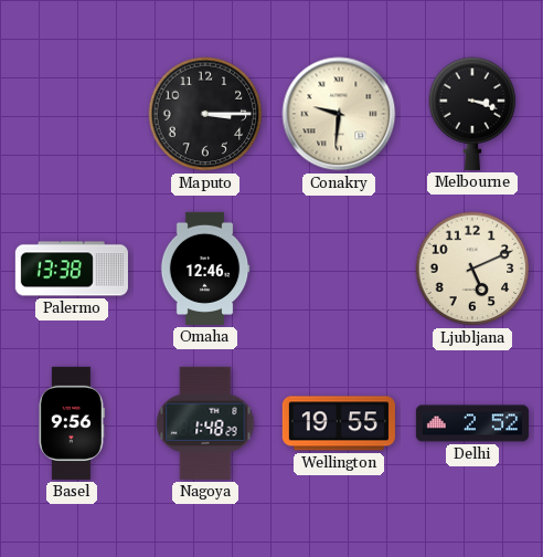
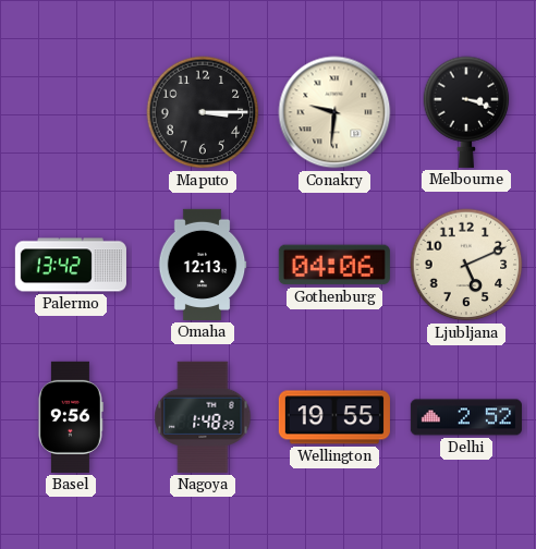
Palermo: 13:38 -> 13:42 (71, 265)
Omaha: 12:46 -> 12:13 (203, 265)
Gothenburg: none -> 04:06 (334, 265)
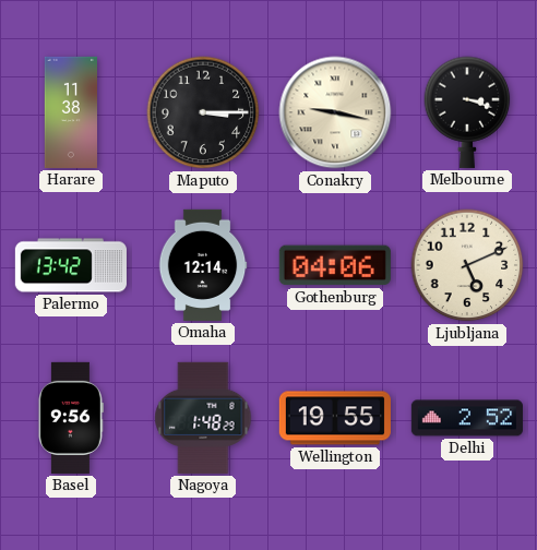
Harare: none -> 11:38 (70, 112)
Conakry: 9:31 -> 9:17 (335, 112)
Omaha: 12:13 -> 12:14 (203, 265)
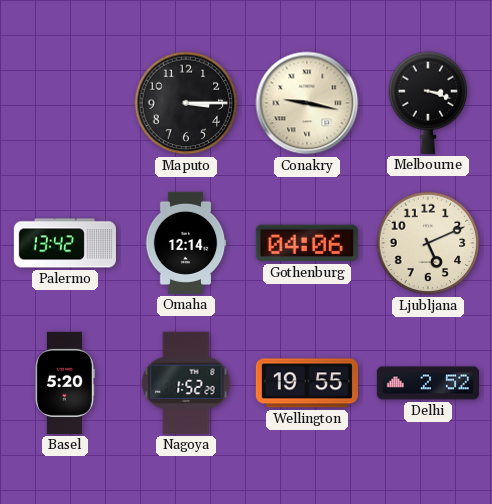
Harare: 11:38 -> none (70, 112)
Basel: 9:56 -> 5:20 (64, 383)
Nagoya: 1:48 -> 1:52 (186, 383)
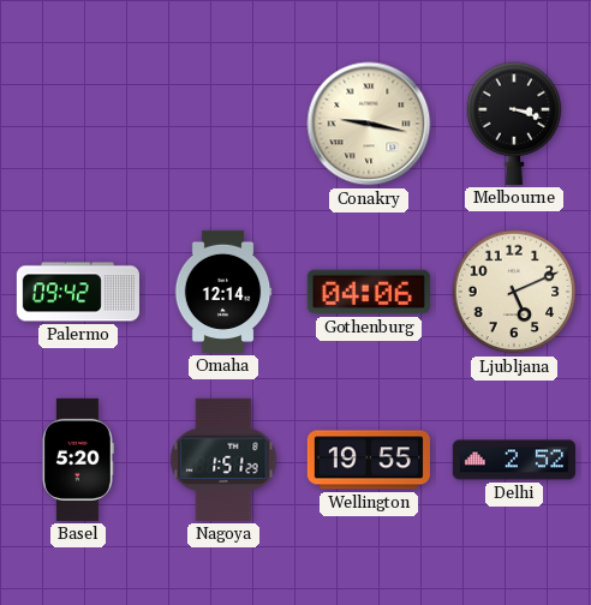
Maputo: 3:15 -> none (186, 103)
Palermo: 13:42 -> 09:42 (78, 292)
Nagoya: 1:52 -> 1:51 (223, 460)
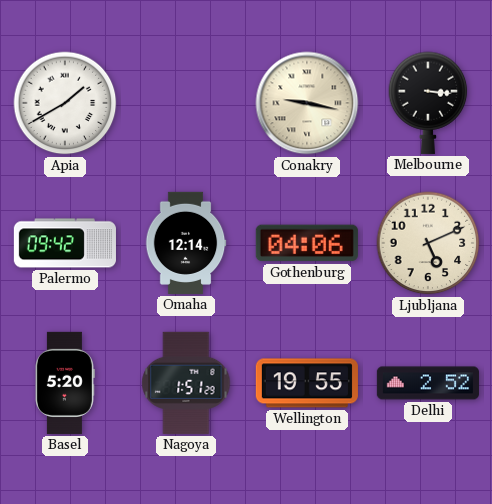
Apia: none -> 1:40 (65, 103)
Melbourne: 3:18 -> 3:16 (428, 103)
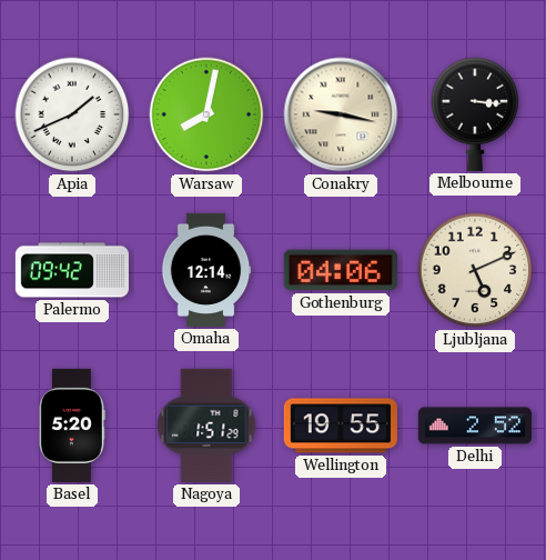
Apia: 1:40 -> 1:41 (72, 114)
Warsaw: none -> 8:02 (206, 114)
